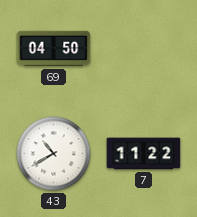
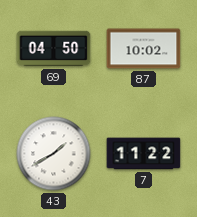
87: none -> 10:02 (144, 49)
43: 10:40 -> 1:40 (54, 154)
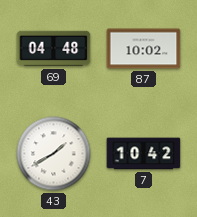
69: 04:50 -> 04:48 (54, 49)
7: 11:22 -> 10:42 (144, 154)
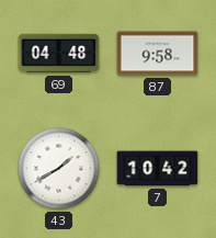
87: 10:02 -> 9:58 (158, 54)
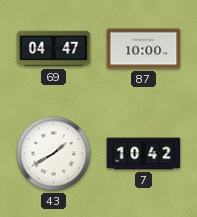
69: 04:48 -> 04:47 (54, 49)
87: 9:58 -> 10:00 (144, 49)
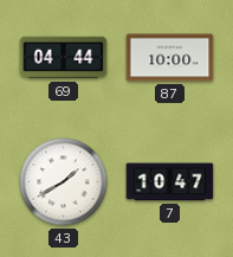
69: 04:47 -> 04:44 (64, 58)
7: 10:42 -> 10:47 (170, 182)
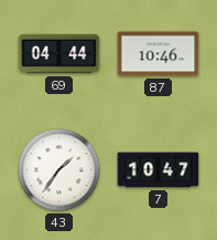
87: 10:00 -> 10:46 (159, 54)
43: 1:40 -> 1:36 (59, 170)
